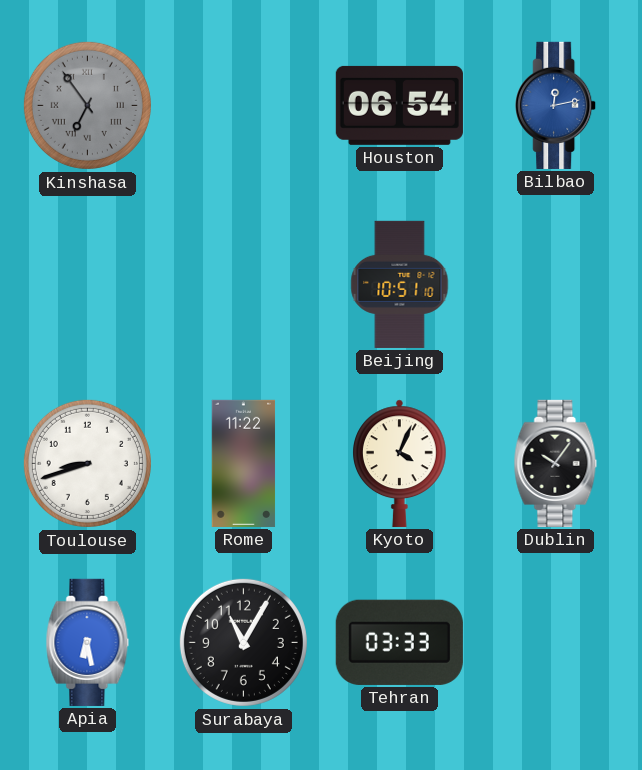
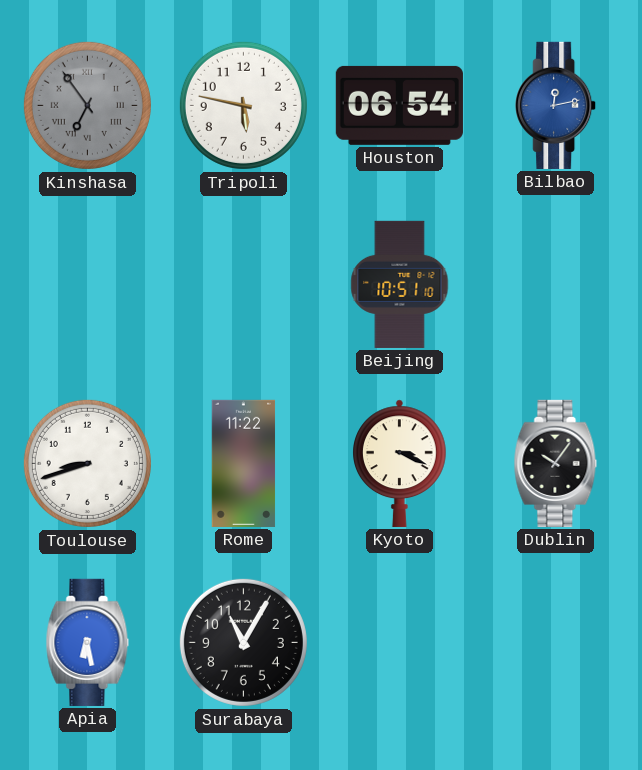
Tripoli: none -> 5:47 (243, 105)
Kyoto: 4:04 -> 3:19 (400, 463)
Tehran: 03:33 -> none (399, 642)
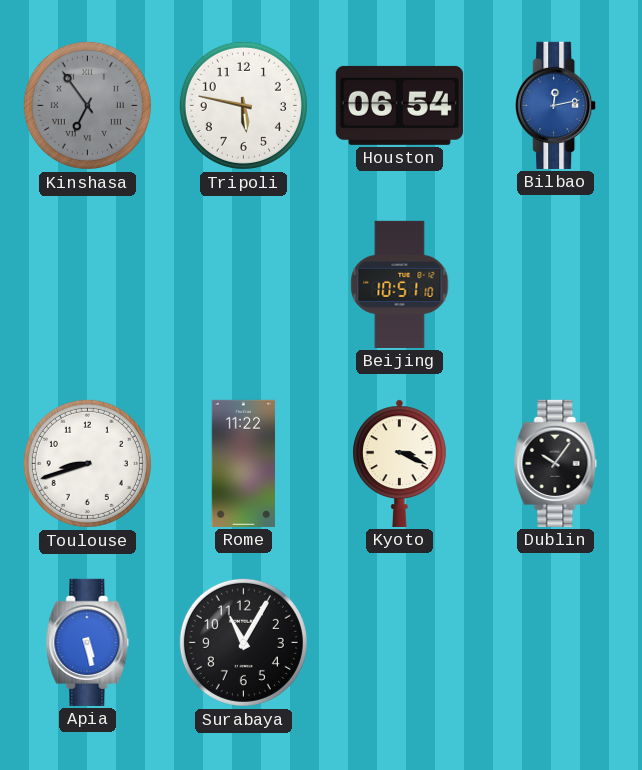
Apia: 6:28 -> 5:28 (88, 642)
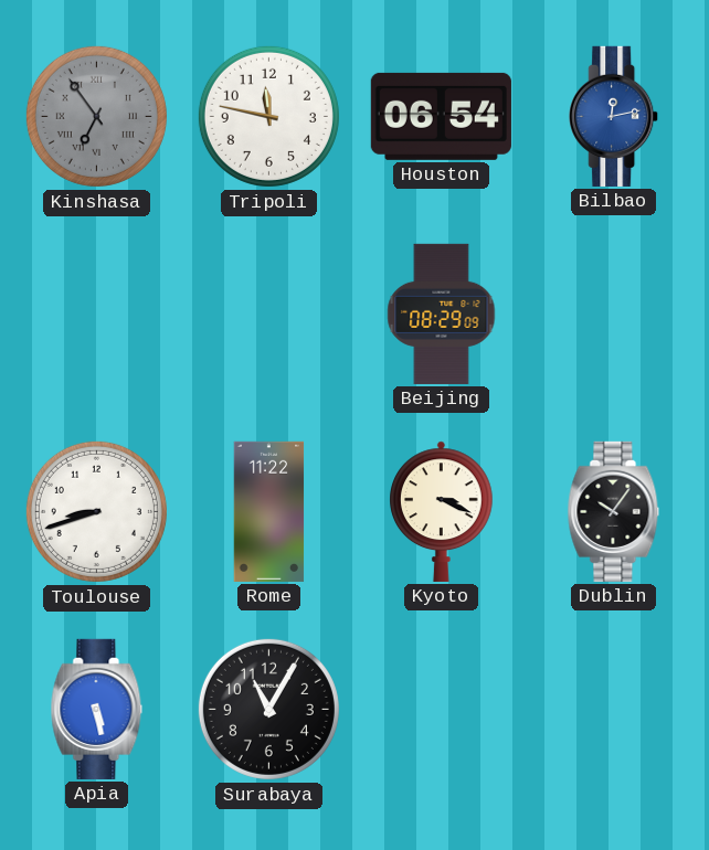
Tripoli: 5:47 -> 11:47 (268, 116)
Beijing: 10:51 -> 08:29 (442, 314)
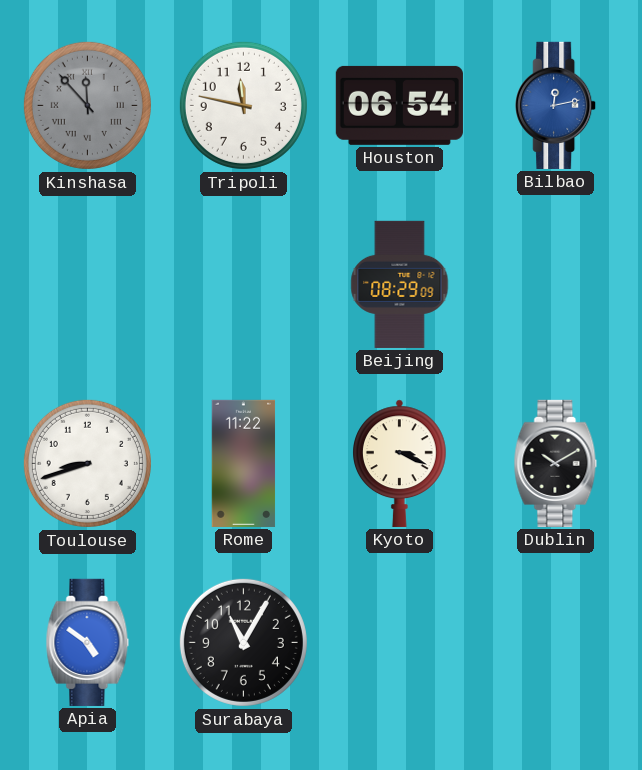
Kinshasa: 6:54 -> 11:53 (87, 105)
Dublin: 10:06 -> 10:10 (556, 463)
Apia: 5:28 -> 4:51 (88, 642)
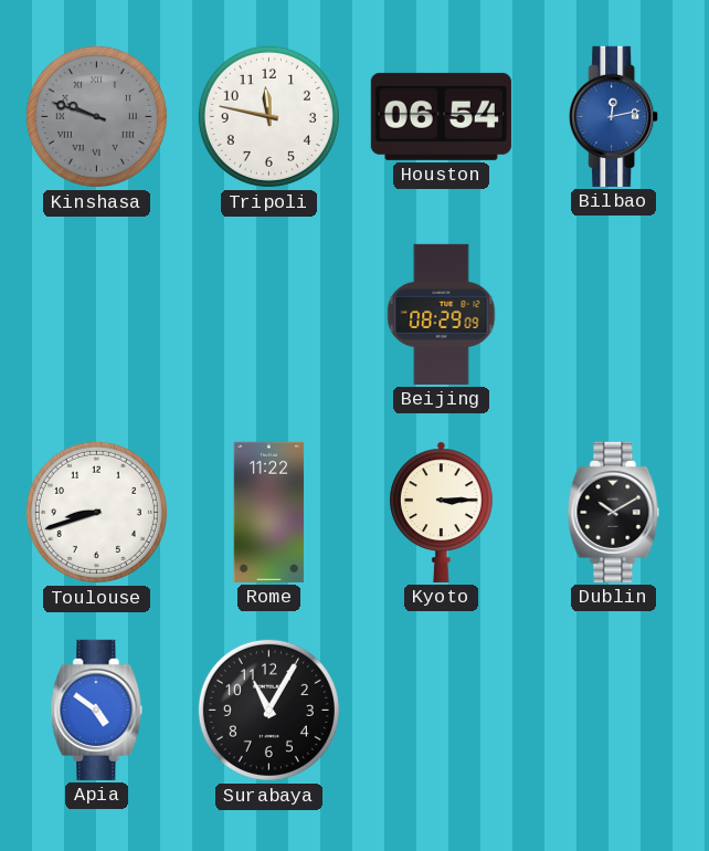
Kinshasa: 11:53 -> 9:48 (96, 116)
Kyoto: 3:19 -> 3:15 (442, 512)
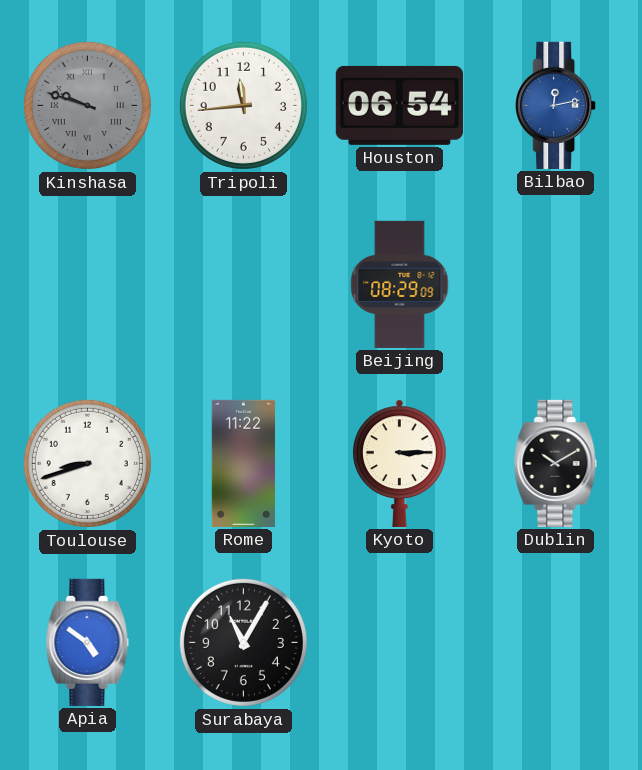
Tripoli: 11:47 -> 11:44 (243, 105)
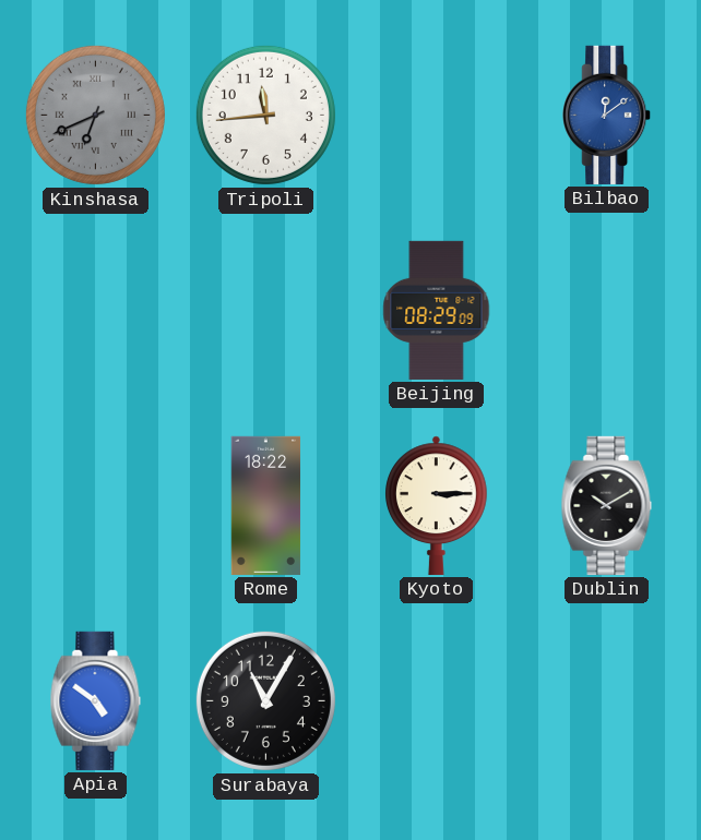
Kinshasa: 9:48 -> 6:41 (95, 115)
Houston: 06:54 -> none (399, 105)
Bilbao: 12:13 -> 12:09 (607, 115)
Toulouse: 8:42 -> none (87, 463)
Rome: 11:22 -> 18:22 (266, 505)
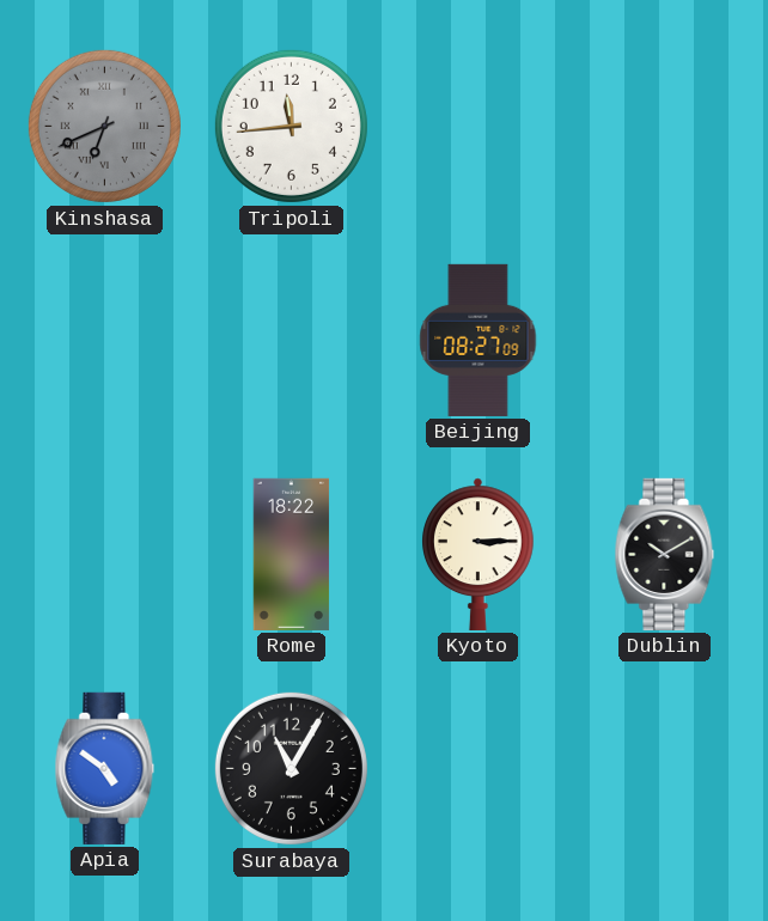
Bilbao: 12:09 -> none (607, 115)
Beijing: 08:29 -> 08:27 (479, 340)
